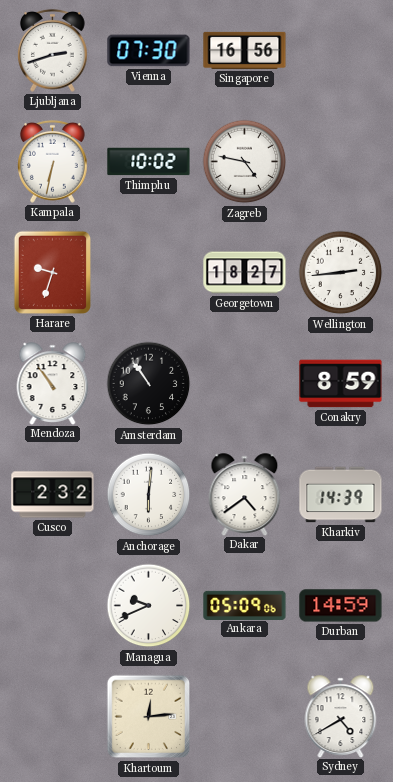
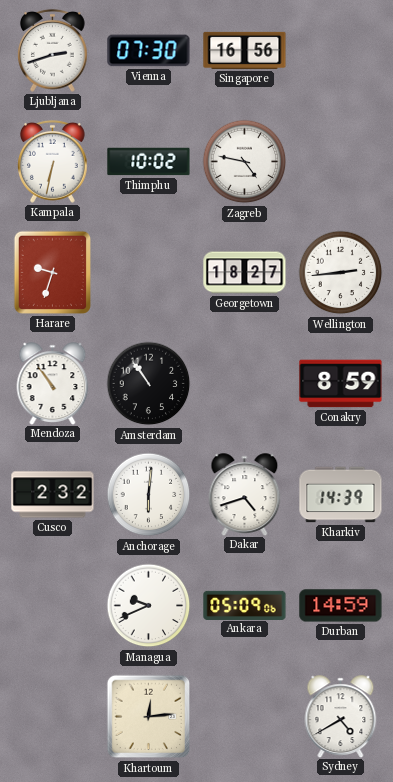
Dakar: 4:39 -> 4:42 (245, 494)
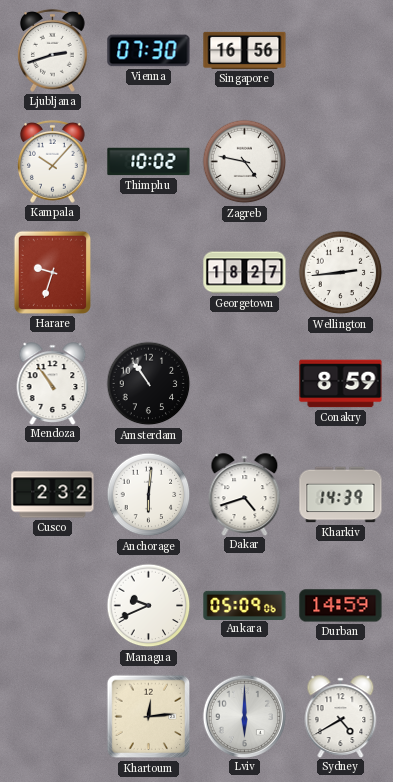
Kampala: 6:32 -> 10:07 (53, 161)
Lviv: none -> 6:00 (244, 716)
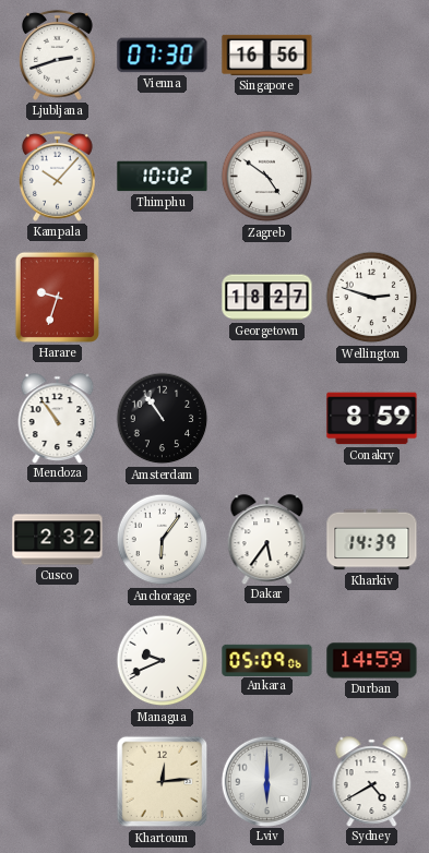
Zagreb: 4:47 -> 4:51 (267, 177)
Wellington: 2:44 -> 2:48 (372, 298)
Anchorage: 6:01 -> 6:06 (163, 540)
Dakar: 4:42 -> 5:36 (267, 539)
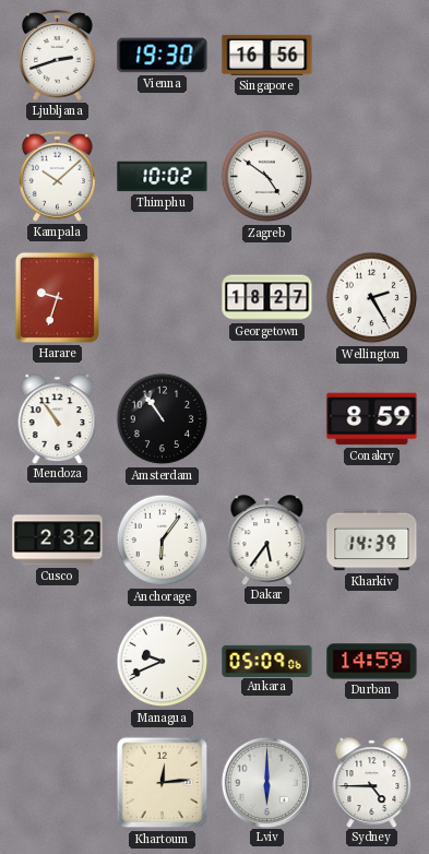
Vienna: 07:30 -> 19:30 (163, 56)
Kampala: 10:07 -> 10:08 (58, 176)
Wellington: 2:48 -> 2:25 (372, 298)
Sydney: 4:40 -> 4:45 (372, 782)
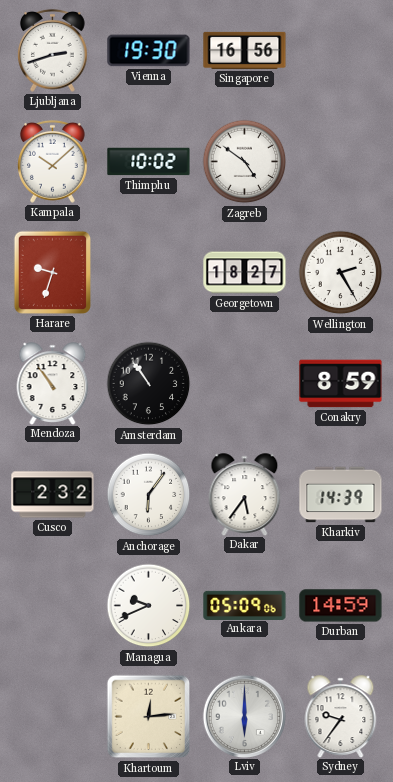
Sydney: 4:45 -> 9:36 (341, 716)
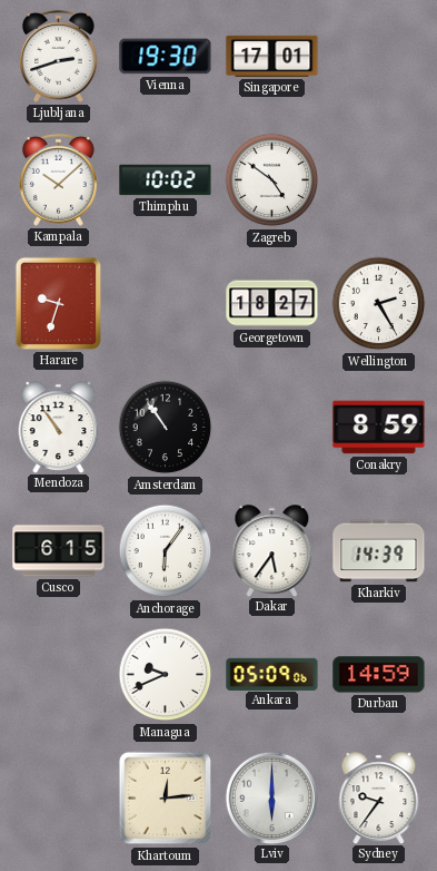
Singapore: 16:56 -> 17:01 (272, 56)
Cusco: 2:32 -> 6:15 (59, 551)
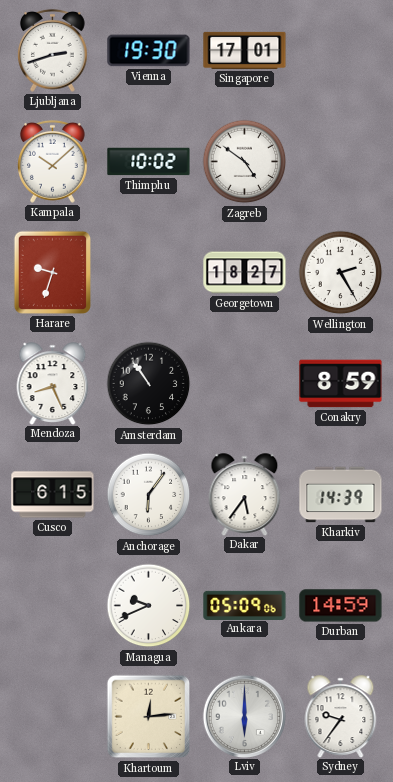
Mendoza: 10:54 -> 8:26 (53, 383)
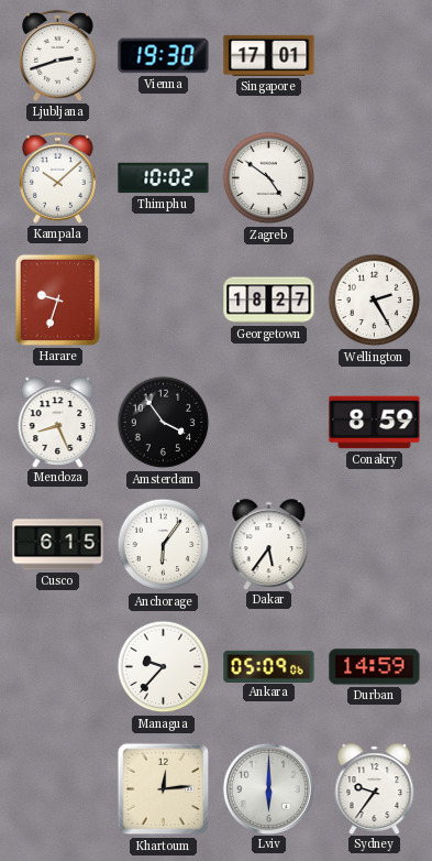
Amsterdam: 10:54 -> 3:54 (164, 423)
Kharkiv: 14:39 -> none (341, 495)
Managua: 9:41 -> 9:37 (164, 667)
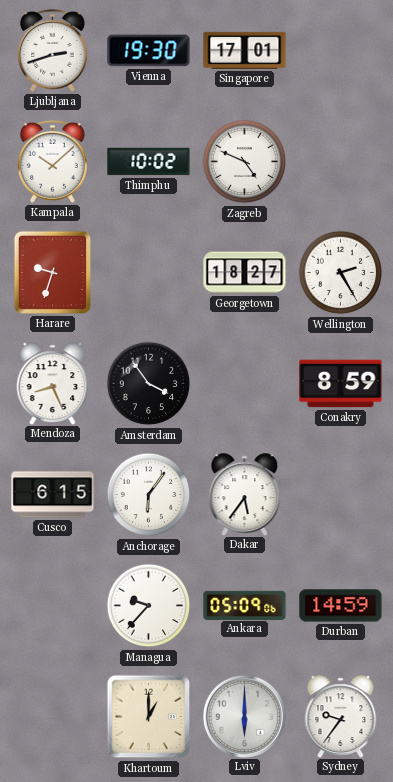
Zagreb: 4:51 -> 4:49 (245, 162)
Khartoum: 12:14 -> 1:00 (149, 717)
